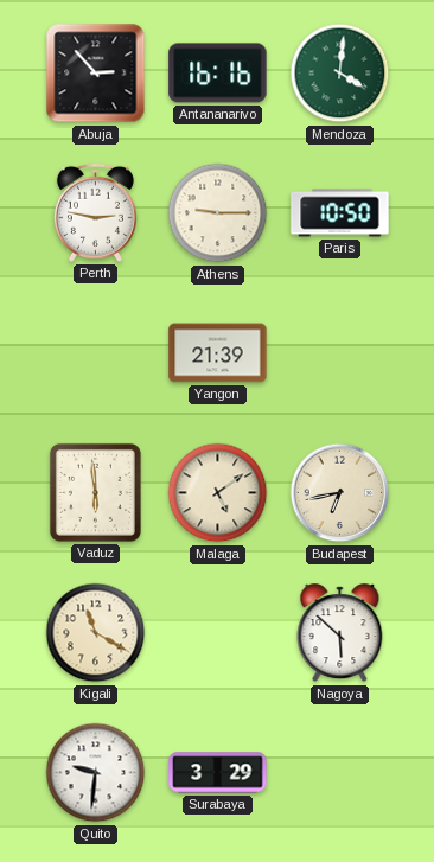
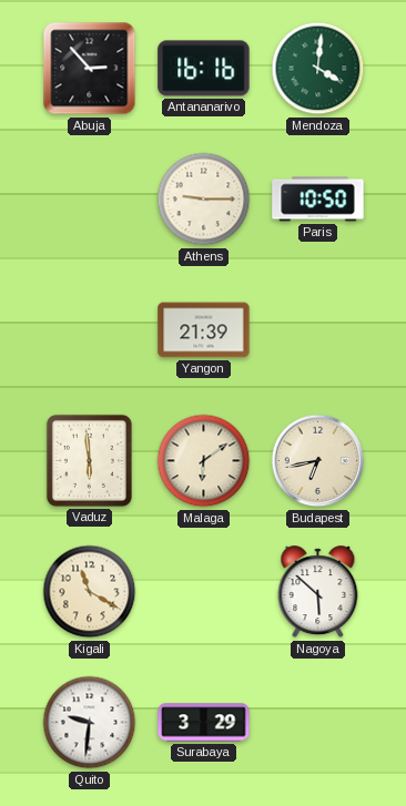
Perth: 2:47 -> none (95, 212)
Malaga: 5:09 -> 6:09 (204, 461)
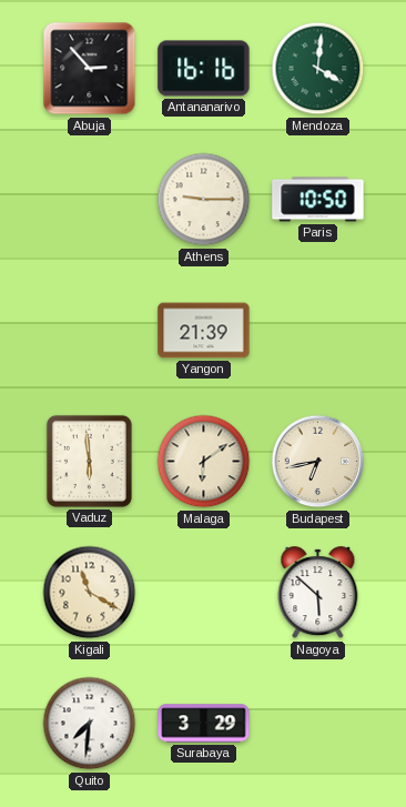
Quito: 9:31 -> 7:31 (90, 724)
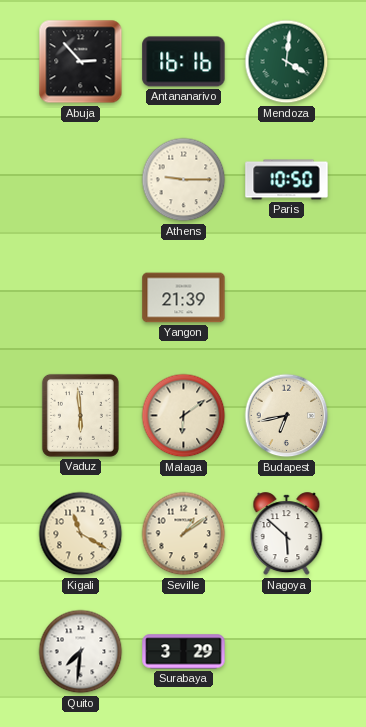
Seville: none -> 1:09 (184, 534)
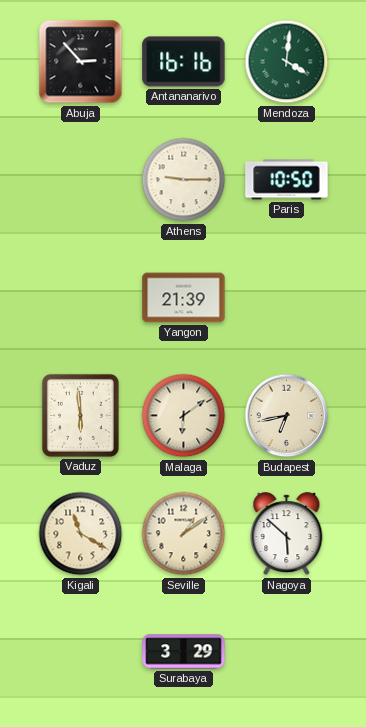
Quito: 7:31 -> none (81, 652)
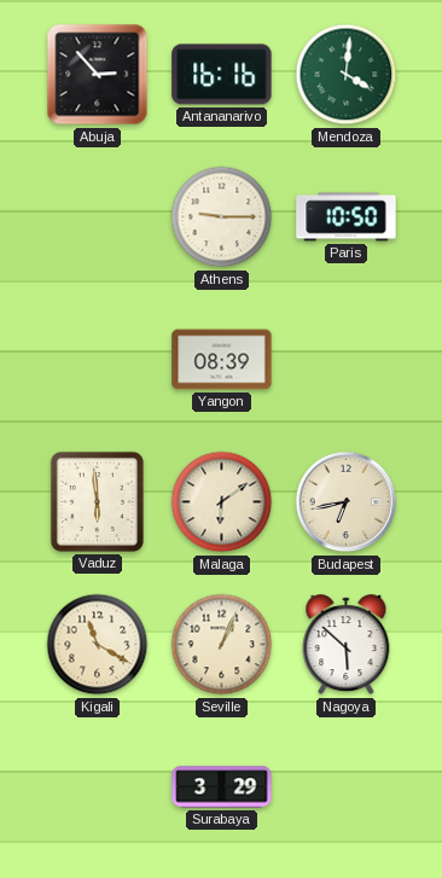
Yangon: 21:39 -> 08:39 (222, 360)
Seville: 1:09 -> 1:04 (222, 645)
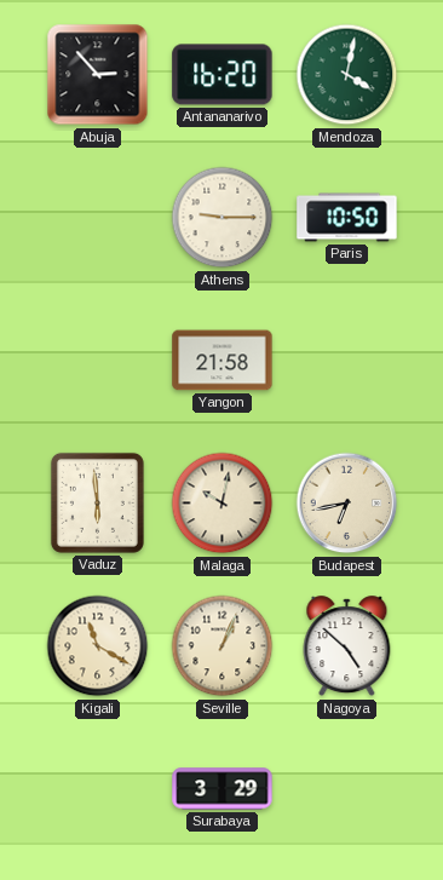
Antananarivo: 16:16 -> 16:20 (223, 75)
Mendoza: 4:01 -> 4:02 (347, 75)
Yangon: 08:39 -> 21:58 (223, 361)
Malaga: 6:09 -> 10:02 (223, 504)
Nagoya: 5:52 -> 4:52 (347, 646)
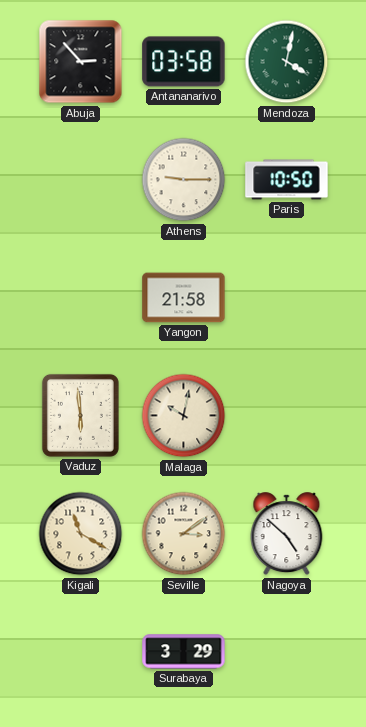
Antananarivo: 16:20 -> 03:58 (184, 62)
Budapest: 6:43 -> none (347, 504)
Seville: 1:04 -> 3:09 (184, 534)
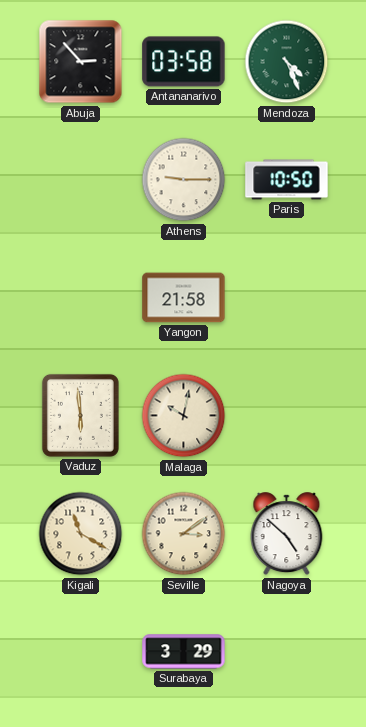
Mendoza: 4:02 -> 4:26 (287, 62)
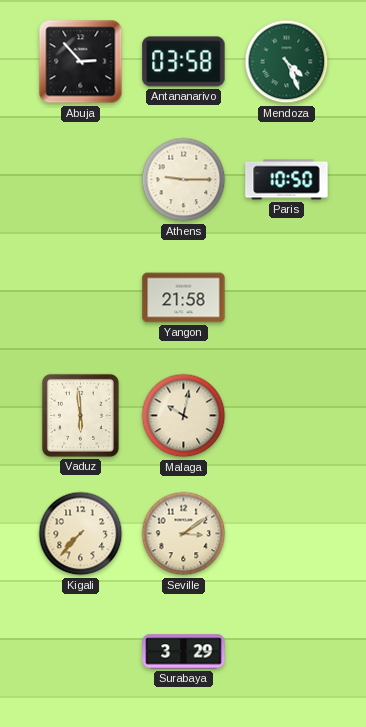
Kigali: 11:20 -> 7:37 (81, 534)
Nagoya: 4:52 -> none (287, 534)
